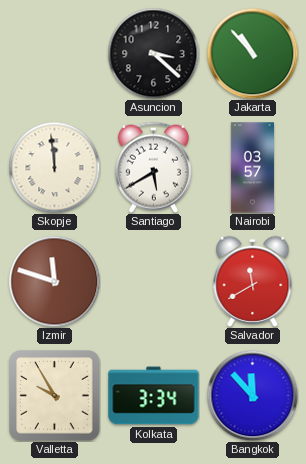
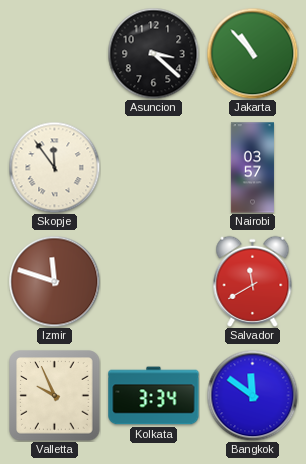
Skopje: 11:59 -> 11:54 (54, 167)
Santiago: 5:40 -> none (153, 167)
Valletta: 9:55 -> 9:56 (55, 396)
Bangkok: 11:53 -> 11:51 (252, 395)
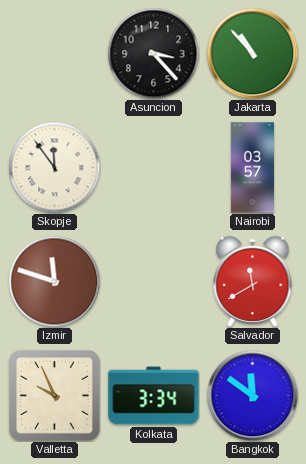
Asuncion: 3:22 -> 3:23 (153, 53)
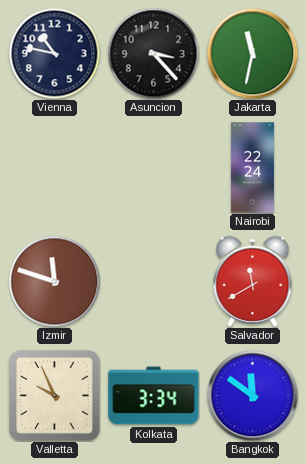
Vienna: none -> 10:47 (54, 53)
Jakarta: 10:53 -> 11:32 (252, 53)
Skopje: 11:54 -> none (54, 167)
Nairobi: 03:57 -> 22:24 (252, 168)
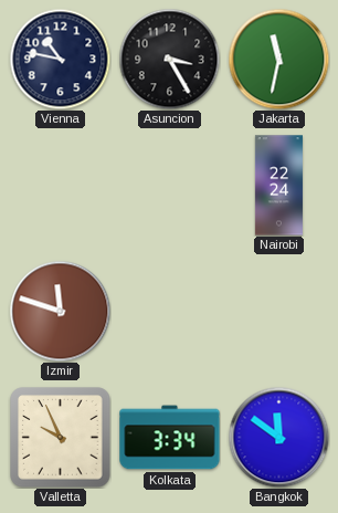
Asuncion: 3:23 -> 3:25 (169, 59)
Salvador: 11:40 -> none (253, 281)
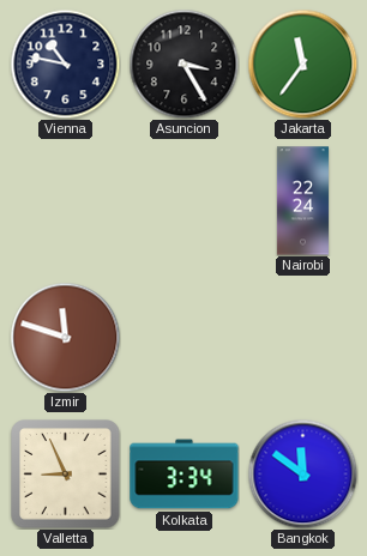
Jakarta: 11:32 -> 11:36 (302, 64)
Valletta: 9:56 -> 8:56 (66, 475)
